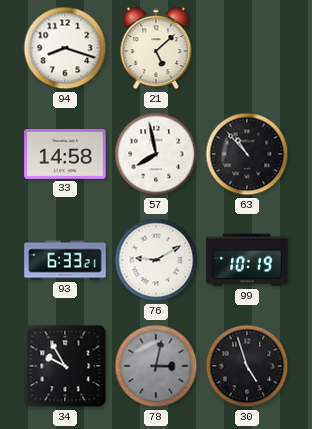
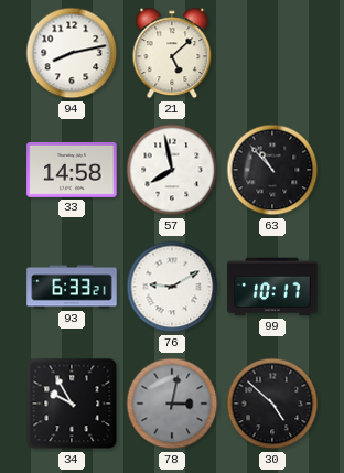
94: 8:18 -> 8:13 (72, 53)
99: 10:19 -> 10:17 (272, 287)
30: 4:57 -> 4:52 (272, 404)
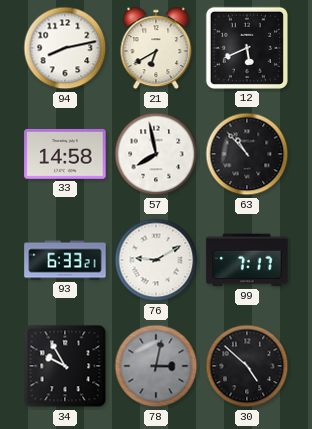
21: 5:08 -> 6:40 (156, 48)
12: none -> 5:41 (247, 48)
99: 10:17 -> 7:17 (247, 260)
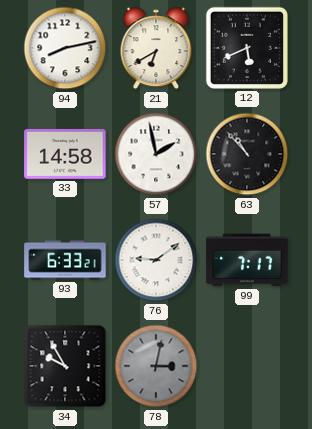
57: 7:58 -> 1:58 (156, 154)
76: 9:10 -> 9:09 (156, 260)
30: 4:52 -> none (247, 366)
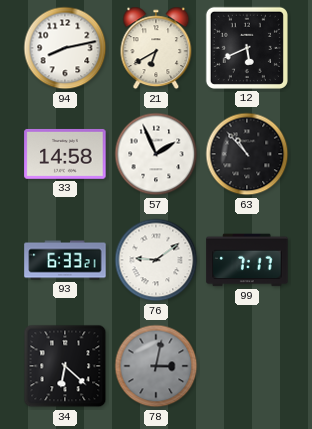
57: 1:58 -> 1:56 (156, 154)
34: 9:55 -> 6:22 (65, 366)
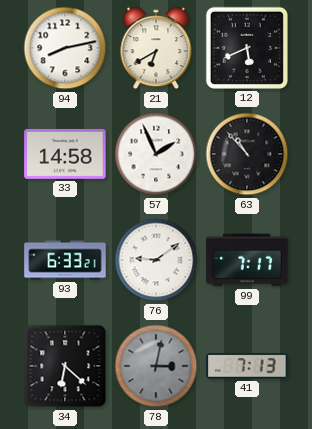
41: none -> 7:13 (247, 367)
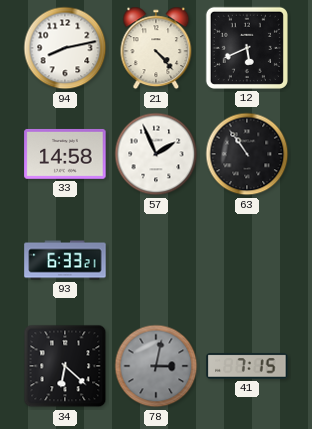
21: 6:40 -> 4:23 (156, 48)
63: 10:53 -> 10:54 (247, 154)
76: 9:09 -> none (156, 260)
99: 7:17 -> none (247, 260)
41: 7:13 -> 7:15 (247, 367)
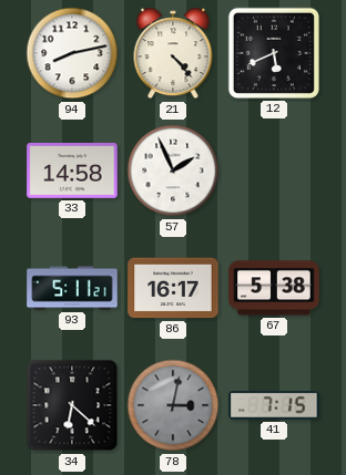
63: 10:54 -> none (247, 154)
93: 6:33 -> 5:11 (72, 288)
86: none -> 16:17 (173, 288)
67: none -> 5:38 (274, 288)
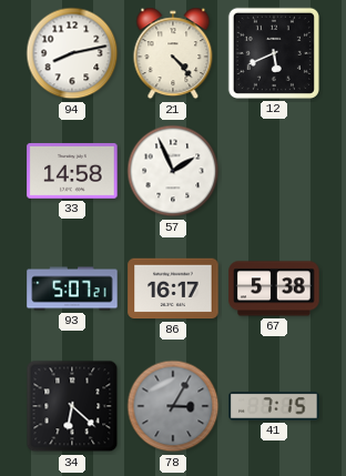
93: 5:11 -> 5:07 (72, 288)
78: 3:02 -> 3:05 (173, 406)
